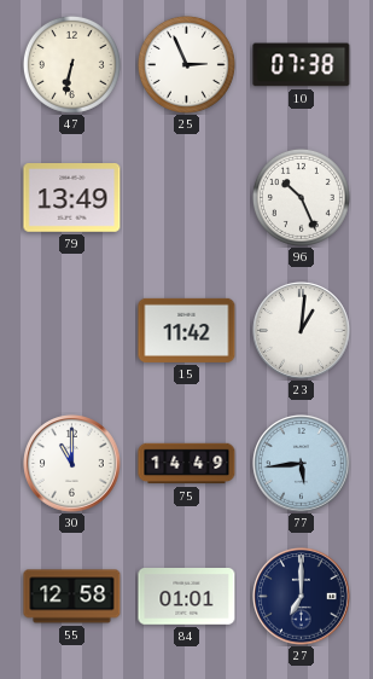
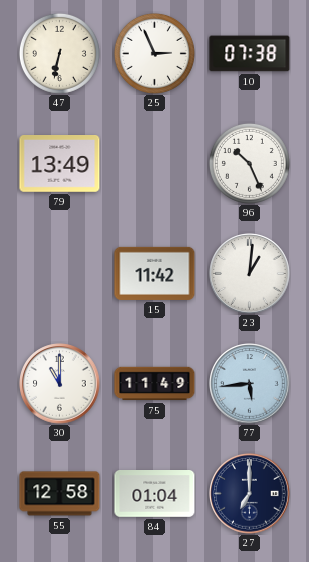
75: 14:49 -> 11:49 (155, 384)
84: 01:01 -> 01:04 (155, 494)
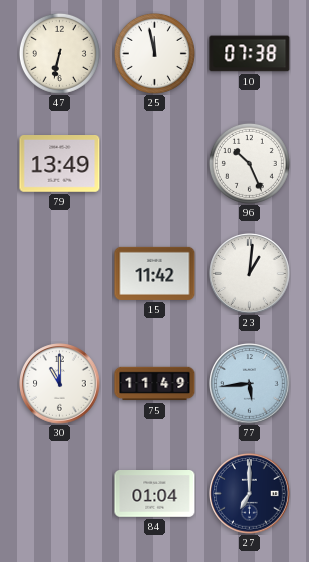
25: 2:56 -> 11:58 (154, 53)
55: 12:58 -> none (60, 494)
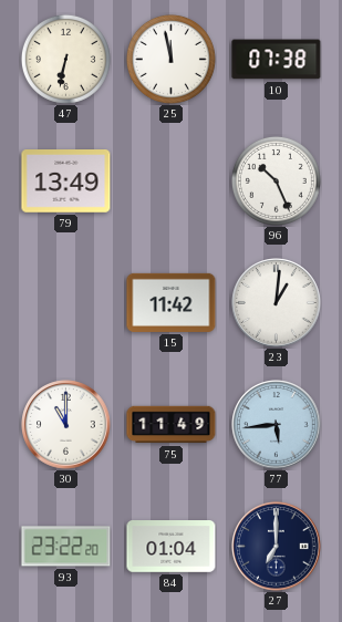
93: none -> 23:22 (66, 547)
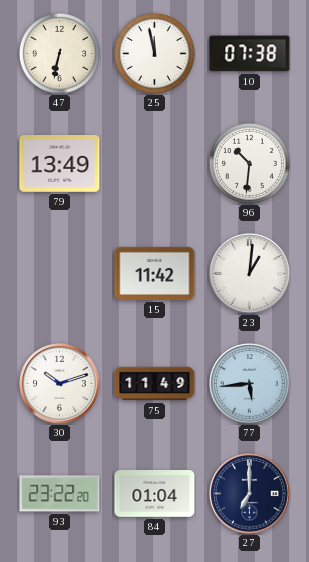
96: 10:26 -> 10:31 (249, 163)
30: 11:00 -> 10:12 (60, 384)
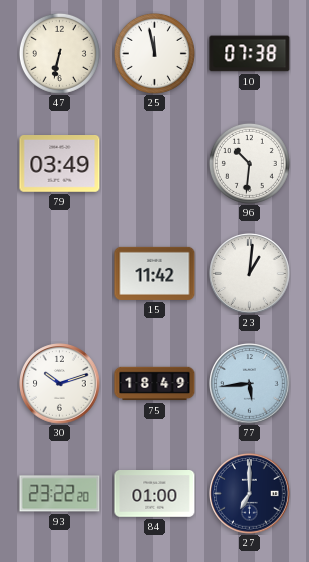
79: 13:49 -> 03:49 (60, 164)
75: 11:49 -> 18:49 (155, 384)
84: 01:04 -> 01:00 (155, 494)
